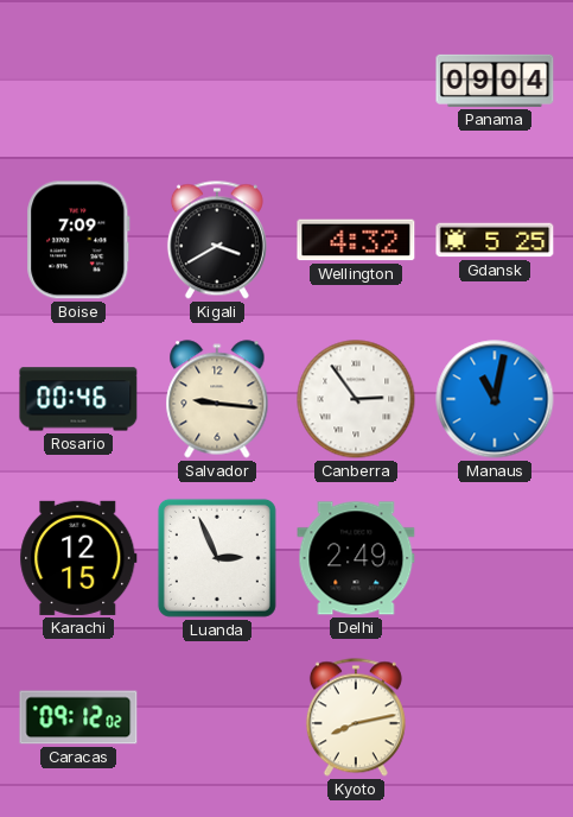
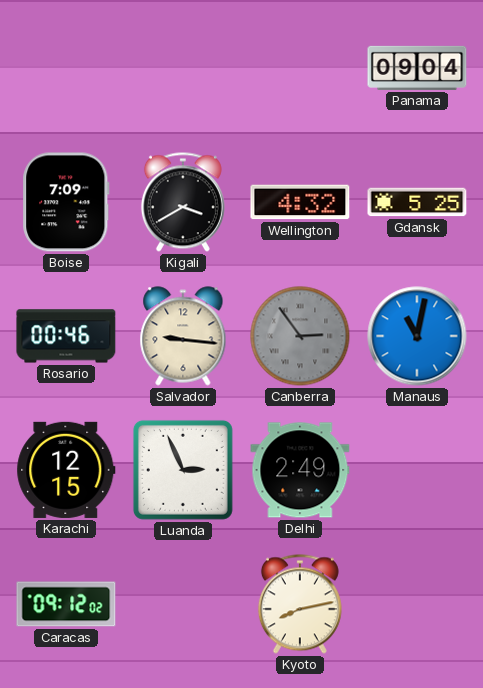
Canberra dial: white -> grey (300, 336)
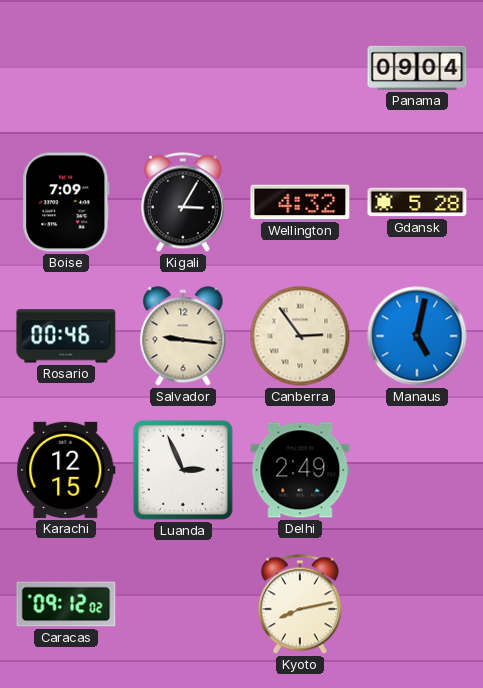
Kigali: 3:40 -> 3:05 (183, 202)
Gdansk: 5:25 -> 5:28 (417, 202)
Canberra dial: grey -> cream (300, 336)
Manaus: 11:02 -> 5:02 (417, 336)
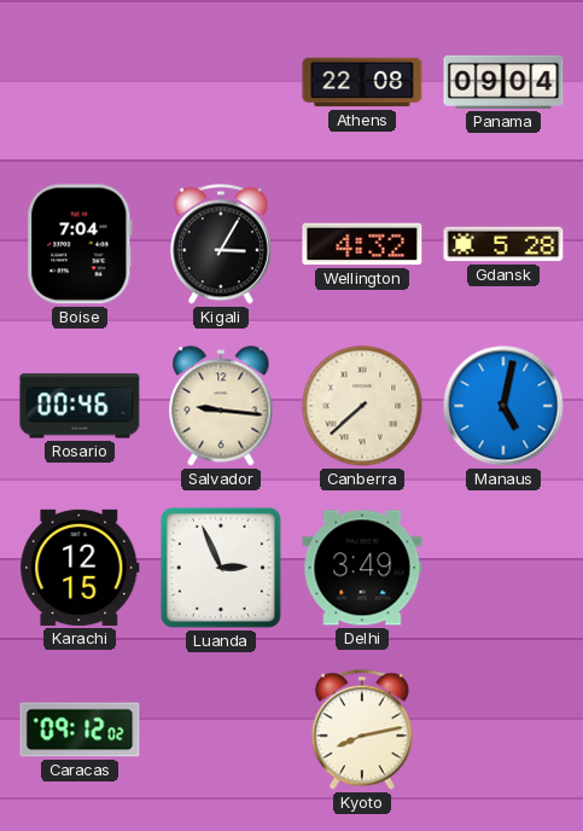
Athens: none -> 22:08 (362, 82)
Boise: 7:09 -> 7:04 (80, 244)
Canberra: 2:54 -> 7:38 (362, 406)
Delhi: 2:49 -> 3:49 (362, 568)
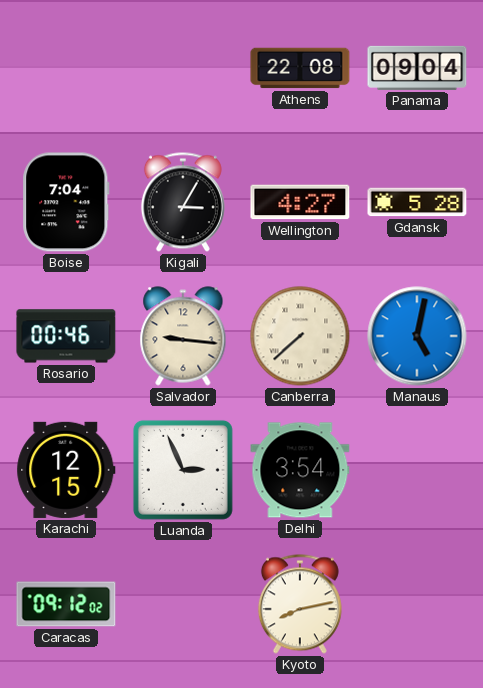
Wellington: 4:32 -> 4:27 (300, 202)
Delhi: 3:49 -> 3:54 (300, 470)
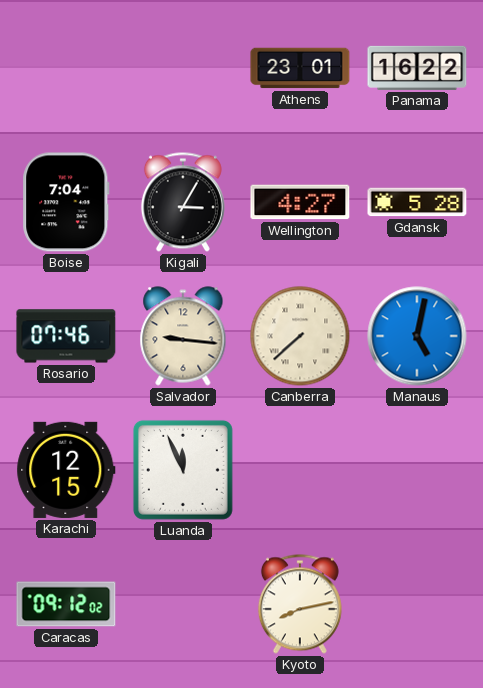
Athens: 22:08 -> 23:01 (300, 68)
Panama: 09:04 -> 16:22 (417, 68)
Rosario: 00:46 -> 07:46 (66, 336)
Luanda: 2:56 -> 11:56 (183, 470)
Delhi: 3:54 -> none (300, 470)
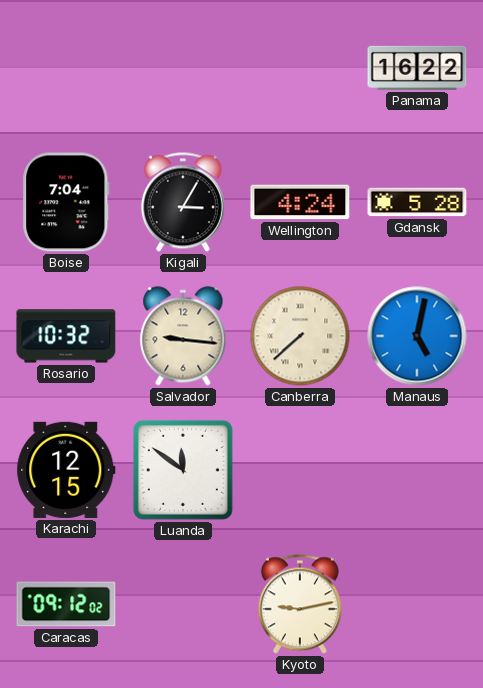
Athens: 23:01 -> none (300, 68)
Wellington: 4:27 -> 4:24 (300, 202)
Rosario: 07:46 -> 10:32 (66, 336)
Luanda: 11:56 -> 11:51 (183, 470)
Kyoto: 8:13 -> 9:13 (300, 604)
